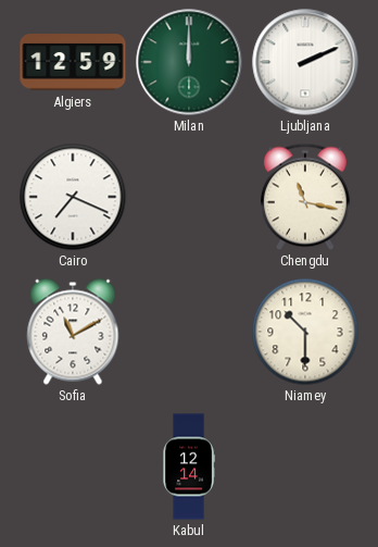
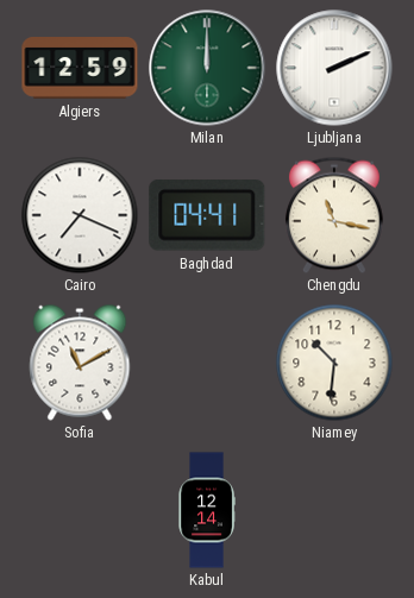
Baghdad: none -> 04:41 (207, 215)
Niamey: 10:30 -> 10:31 (334, 363)
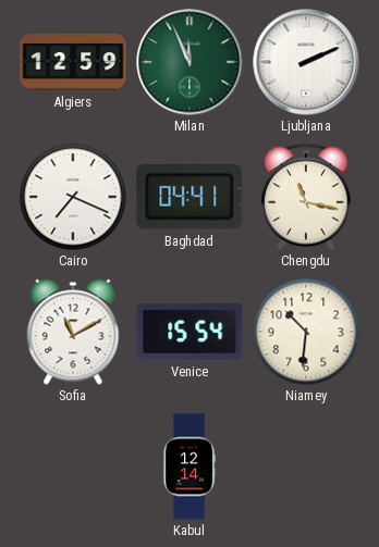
Milan: 12:00 -> 11:56 (189, 62)
Venice: none -> 15:54 (189, 332)
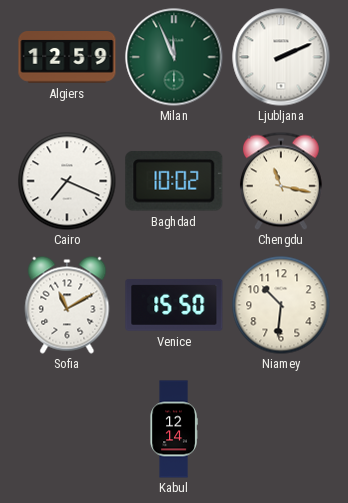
Baghdad: 04:41 -> 10:02 (174, 181)
Venice: 15:54 -> 15:50 (174, 305)
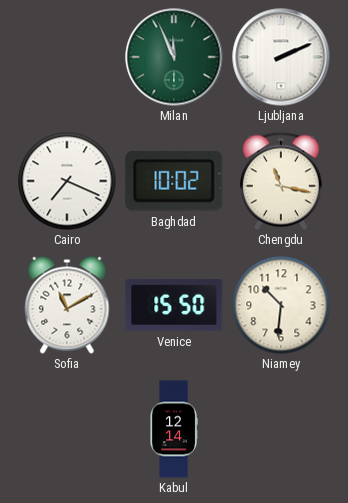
Algiers: 12:59 -> none (67, 58)
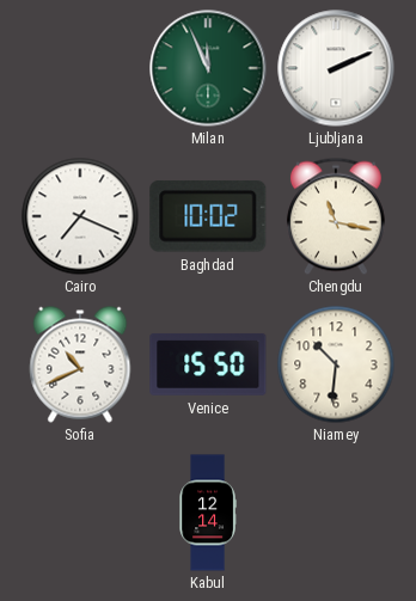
Sofia: 11:10 -> 10:41 (80, 364)
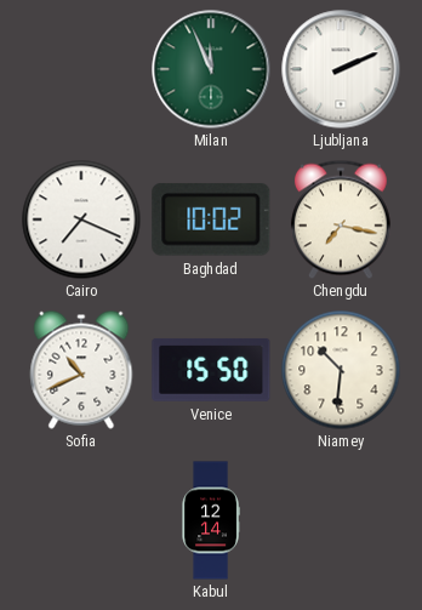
Chengdu: 11:17 -> 7:17 (341, 220)
